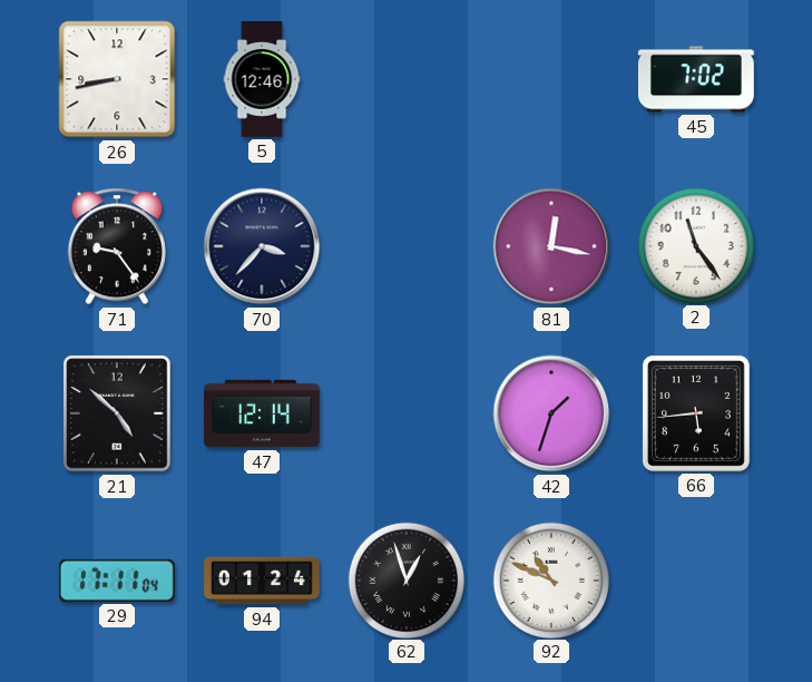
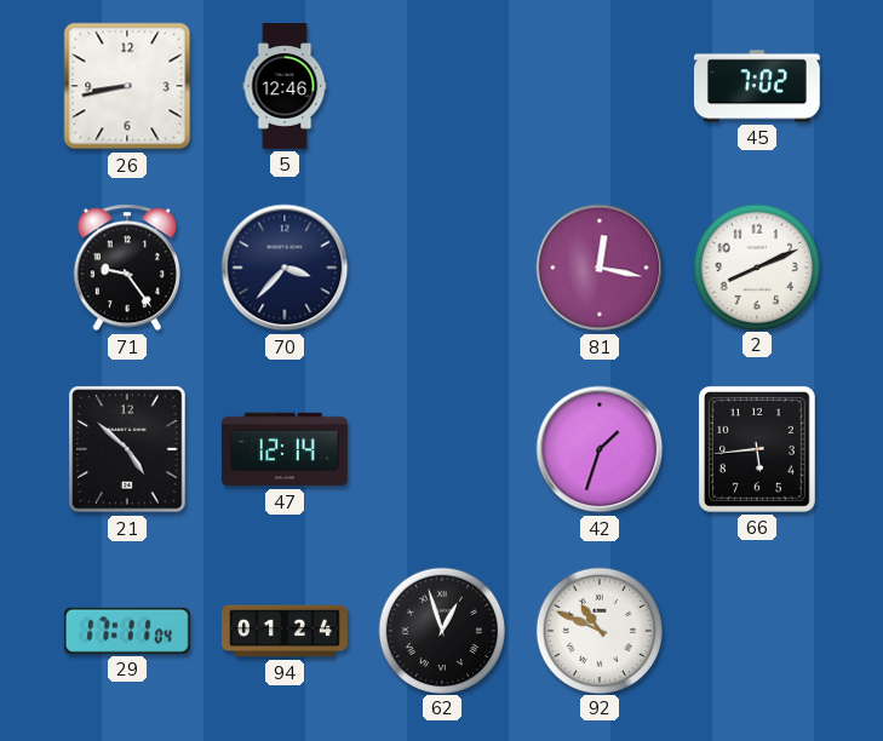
2: 11:24 -> 8:11 (757, 266)
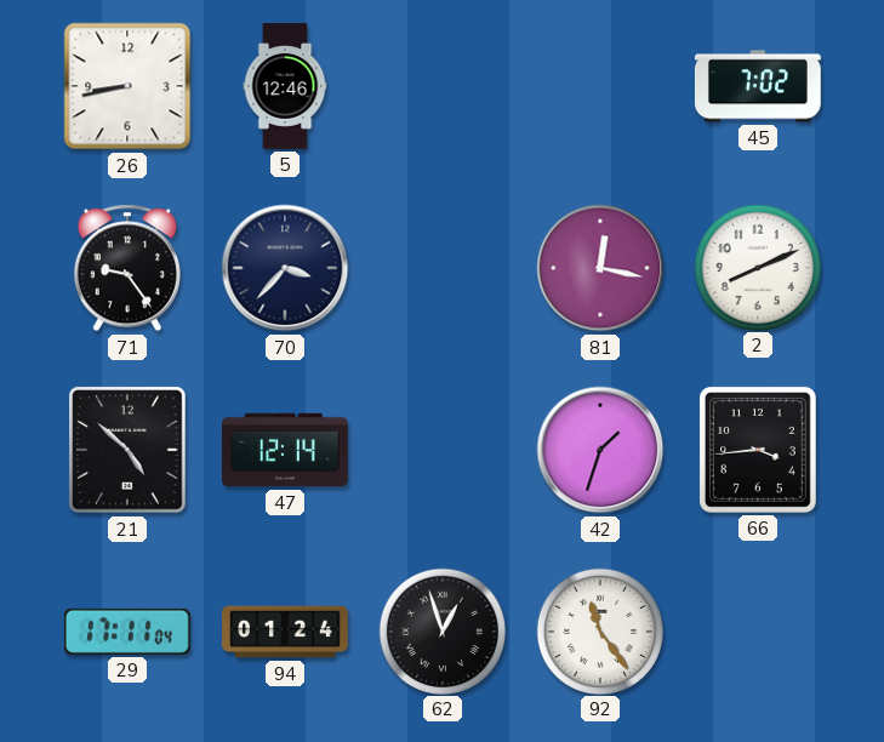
66: 5:44 -> 3:44 (758, 450)
92: 10:49 -> 11:24 (600, 630)
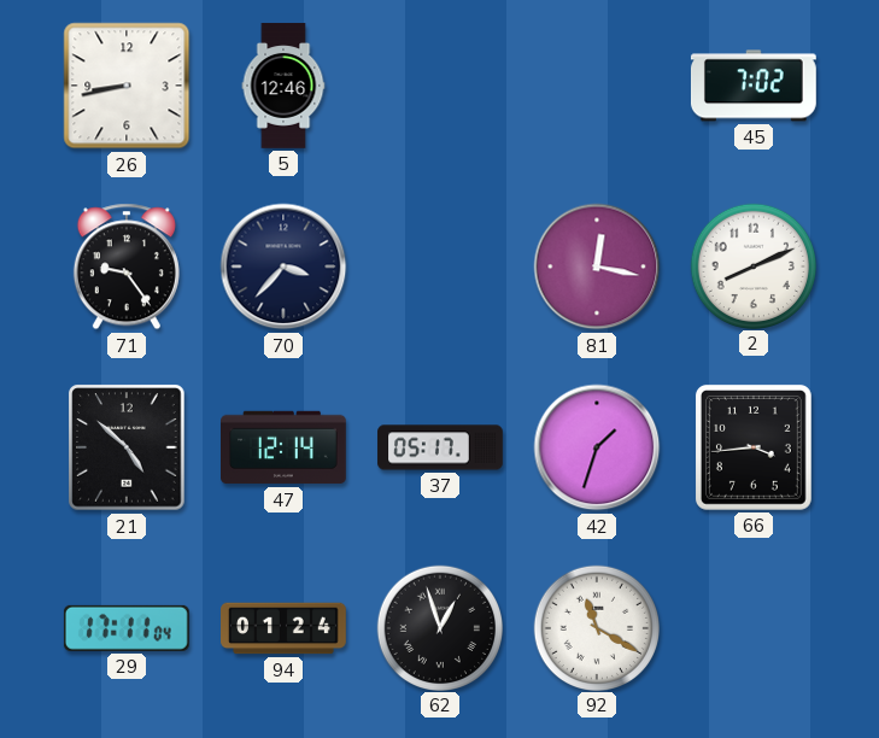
37: none -> 05:17 (440, 447)
92: 11:24 -> 11:20 (597, 627)
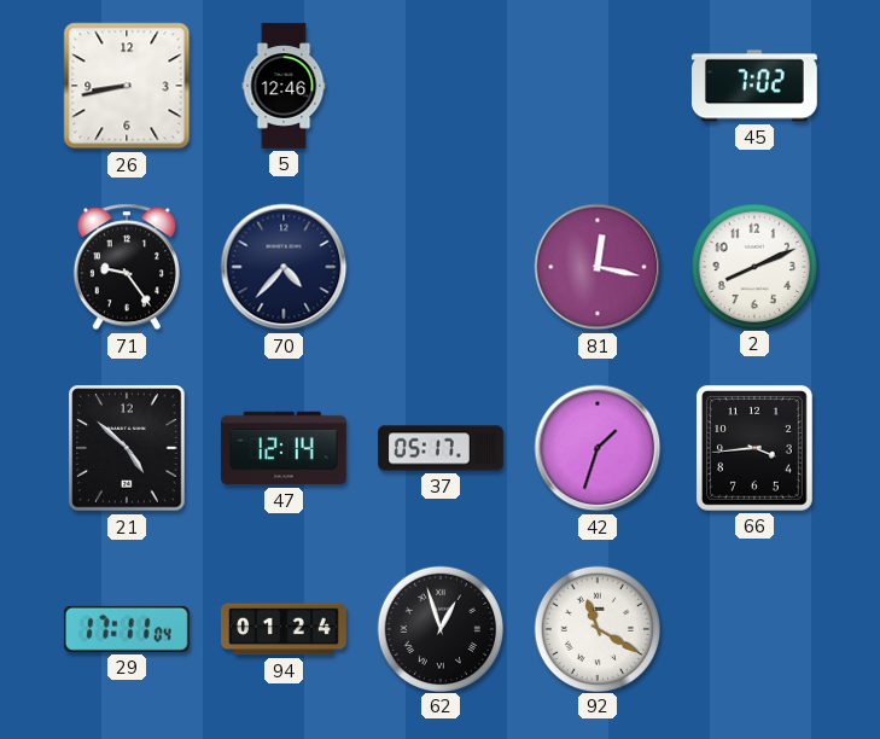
70: 3:37 -> 4:37 (284, 267)
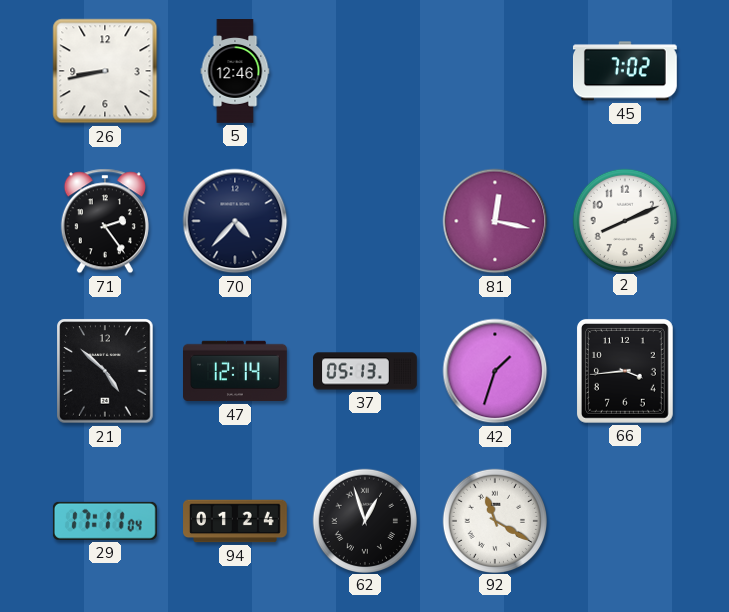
71: 9:24 -> 2:24 (105, 221)
37: 05:17 -> 05:13 (365, 371)
